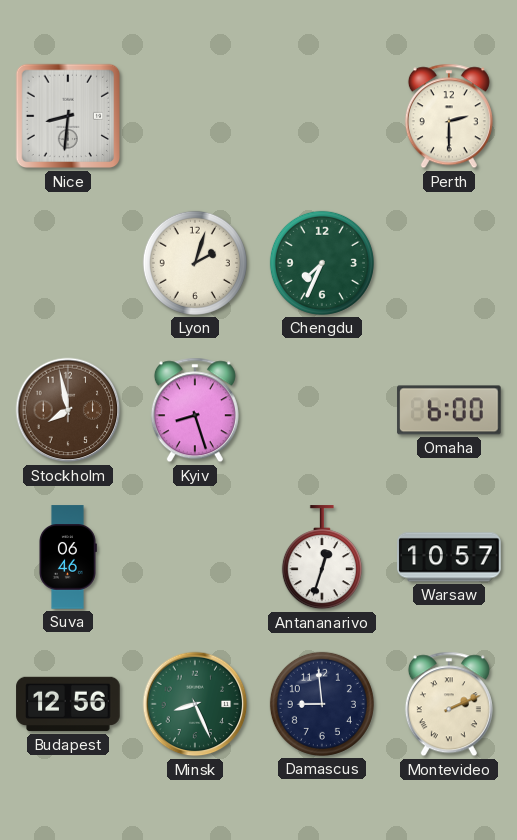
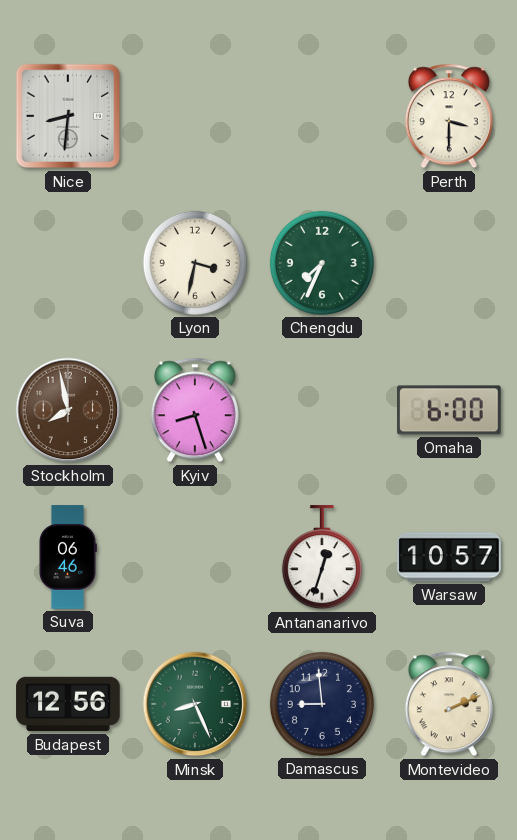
Perth: 2:30 -> 3:30 (449, 116)
Lyon: 2:03 -> 3:32 (195, 263)
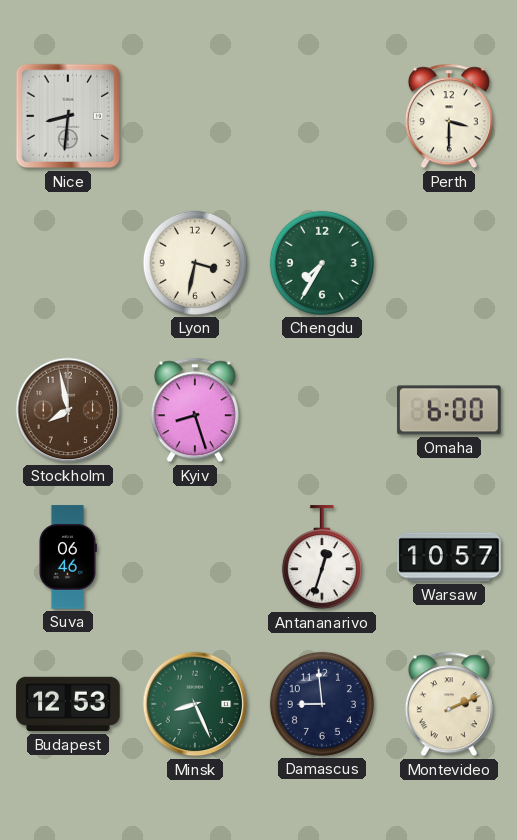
Chengdu: 7:34 -> 7:35 (322, 263)
Budapest: 12:56 -> 12:53 (68, 704)
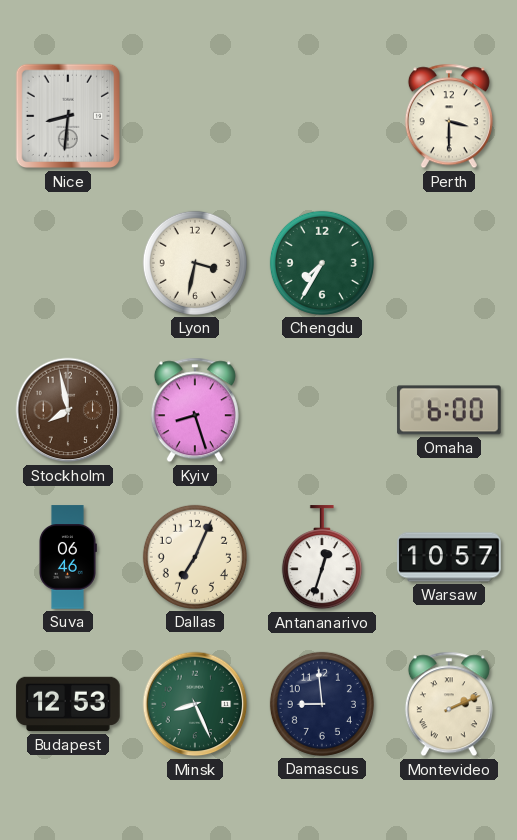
Dallas: none -> 7:04 (195, 557)
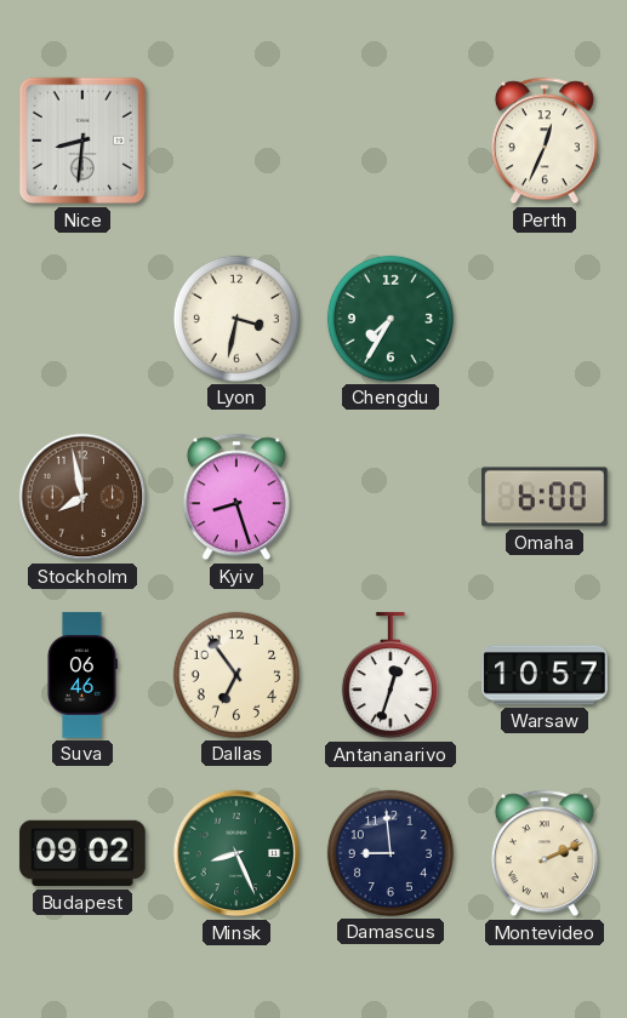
Perth: 3:30 -> 12:34 (545, 141)
Dallas: 7:04 -> 6:54 (236, 675)
Budapest: 12:53 -> 09:02 (82, 853)
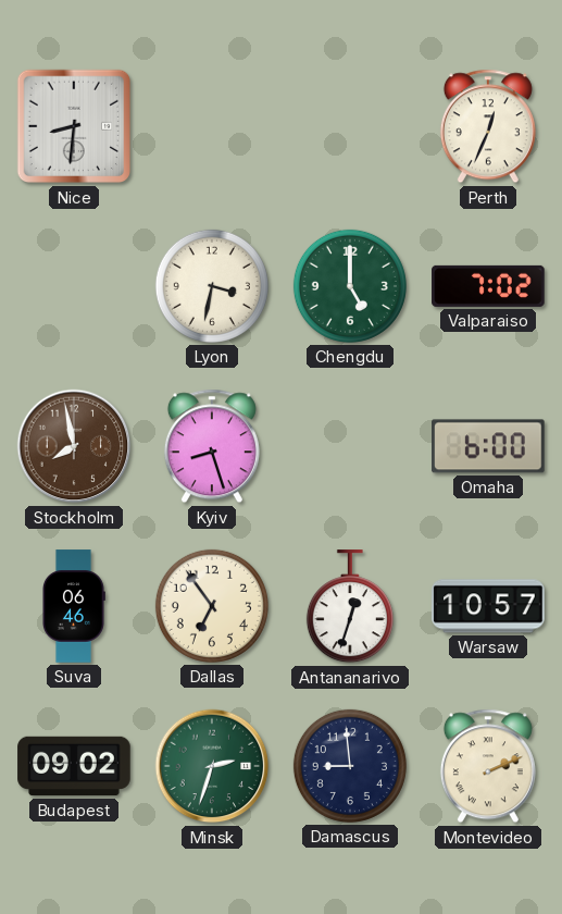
Chengdu: 7:35 -> 5:00 (350, 286)
Valparaiso: none -> 7:02 (488, 286)
Minsk: 8:26 -> 2:33 (212, 766)
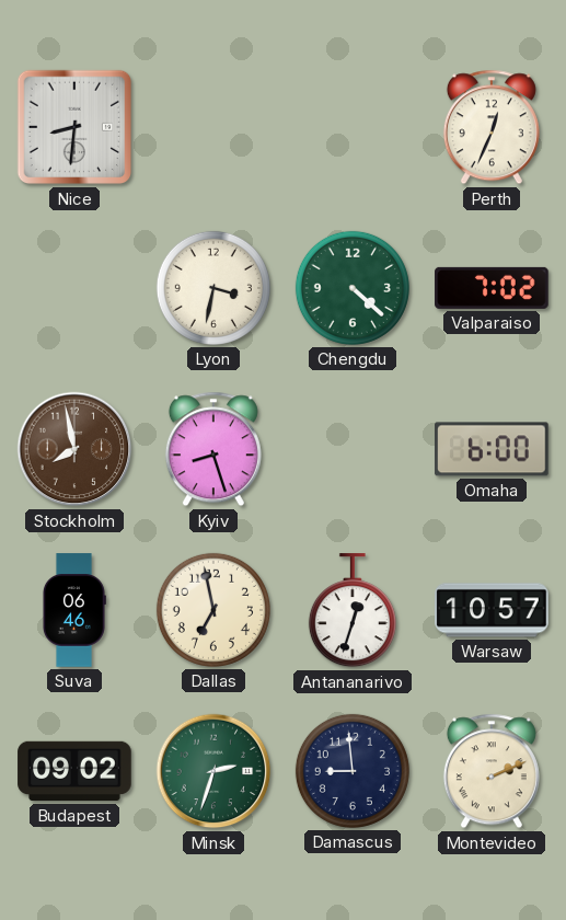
Chengdu: 5:00 -> 4:22 (353, 288)
Dallas: 6:54 -> 6:58 (213, 610)
